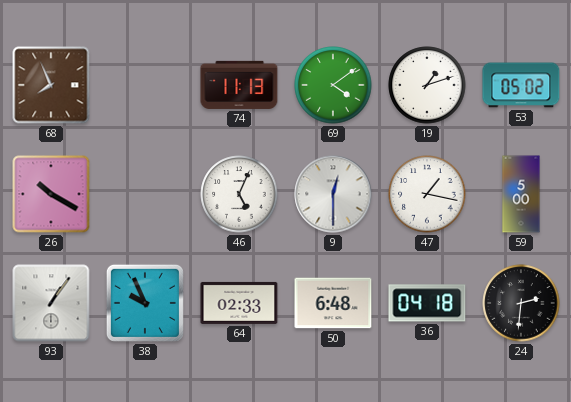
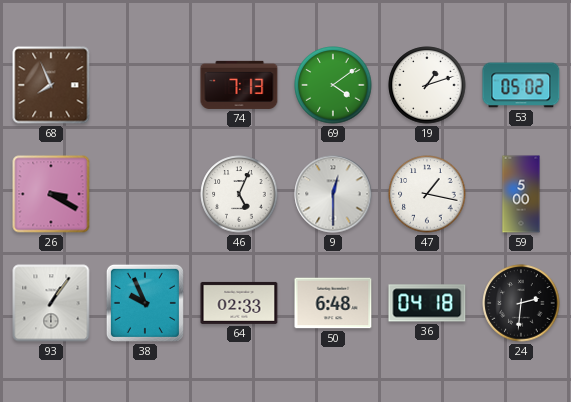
74: 11:13 -> 7:13 (239, 85)
26: 10:20 -> 3:20 (51, 194)
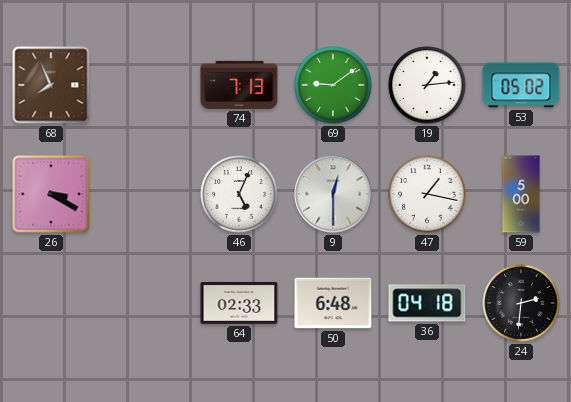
69: 4:09 -> 9:09 (333, 85)
19: 1:12 -> 1:14 (427, 85)
93: 1:06 -> none (51, 303)
38: 9:56 -> none (145, 303)
